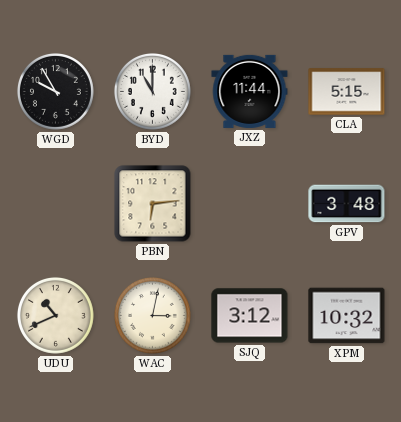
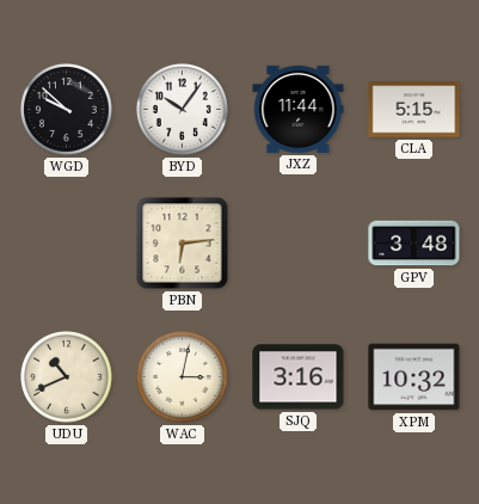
WGD: 9:55 -> 9:52 (66, 109)
BYD: 11:00 -> 10:06 (182, 109)
SJQ: 3:12 -> 3:16 (299, 377)
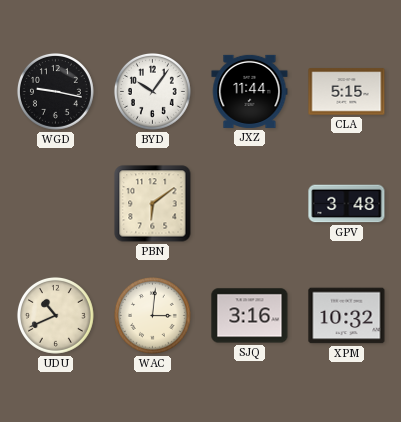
WGD: 9:52 -> 9:17 (55, 91)
PBN: 6:14 -> 6:09 (153, 204)
WAC: 3:02 -> 3:01 (152, 315)
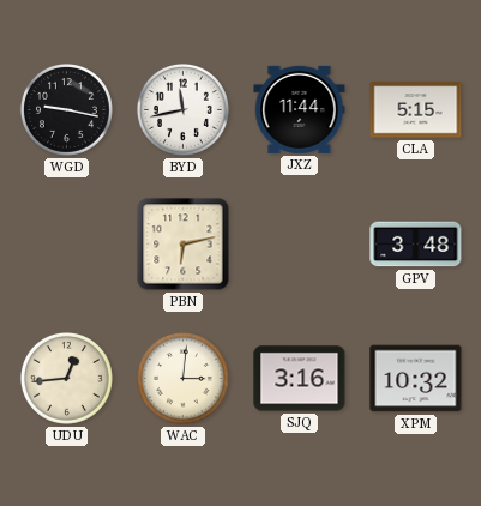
BYD: 10:06 -> 11:43 (182, 109)
PBN: 6:09 -> 6:13 (184, 245)
UDU: 10:41 -> 12:44 (66, 378)
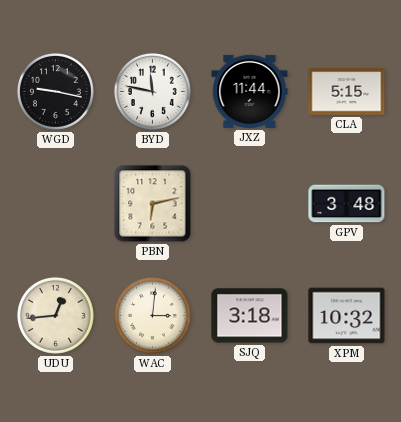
BYD: 11:43 -> 11:47 (152, 91)
SJQ: 3:16 -> 3:18 (250, 316)
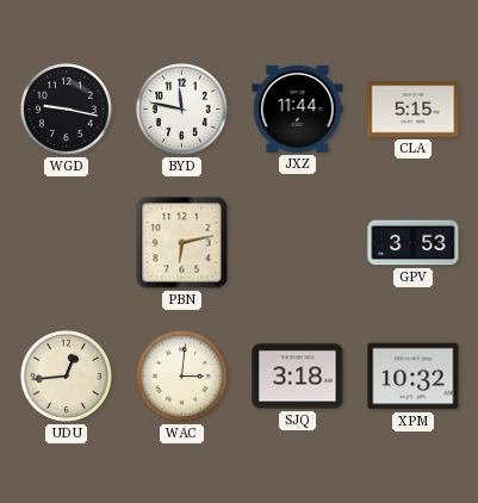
GPV: 3:48 -> 3:53 (414, 243)
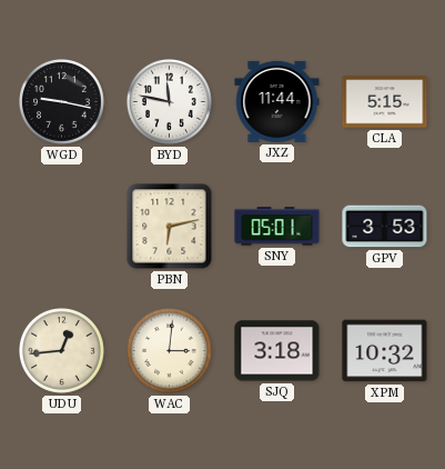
SNY: none -> 05:01 (277, 227)
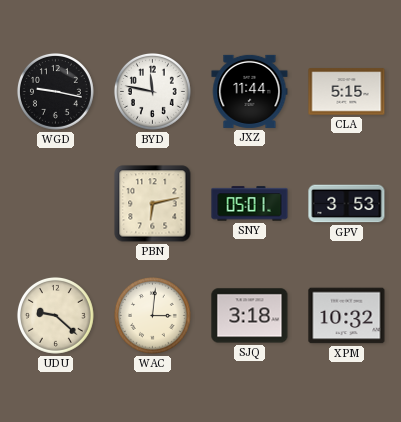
UDU: 12:44 -> 9:22 (55, 315)
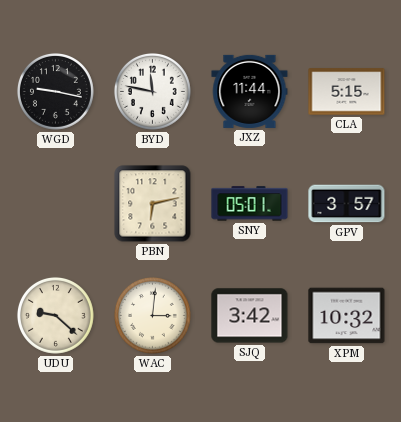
GPV: 3:53 -> 3:57 (347, 204)
SJQ: 3:18 -> 3:42 (250, 316)
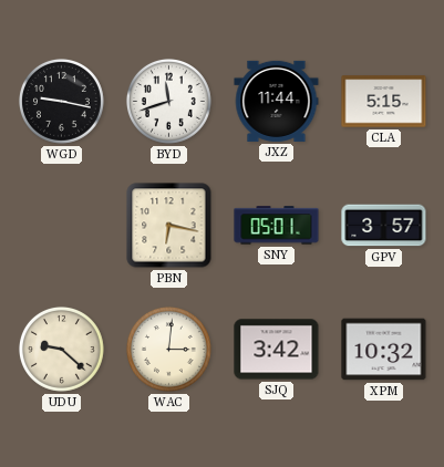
BYD: 11:47 -> 11:42 (168, 101)
PBN: 6:13 -> 6:17 (169, 226)
